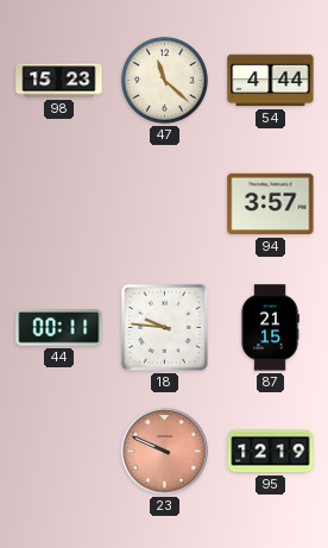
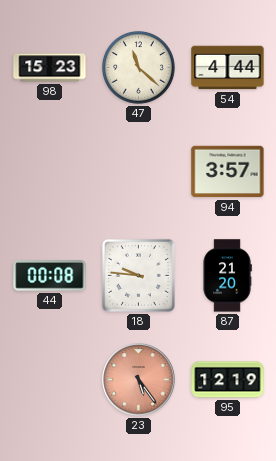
44: 00:11 -> 00:08 (50, 276)
87: 21:15 -> 21:20 (227, 276)
23: 9:49 -> 5:24 (139, 380)
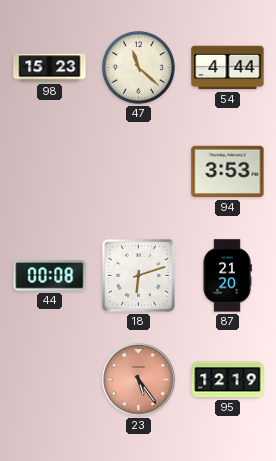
94: 3:57 -> 3:53 (228, 172)
18: 9:46 -> 6:12 (138, 275)
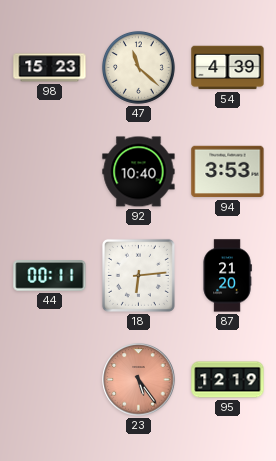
54: 4:44 -> 4:39 (228, 68)
92: none -> 10:40 (139, 172)
44: 00:08 -> 00:11 (50, 276)
18: 6:12 -> 6:14 (138, 275)
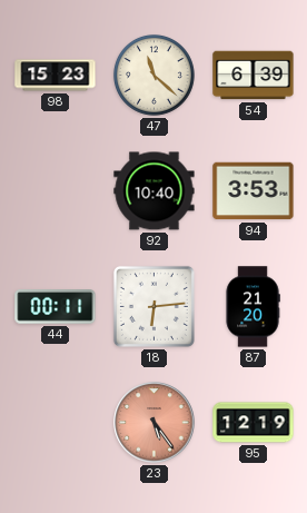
54: 4:39 -> 6:39 (254, 76)
